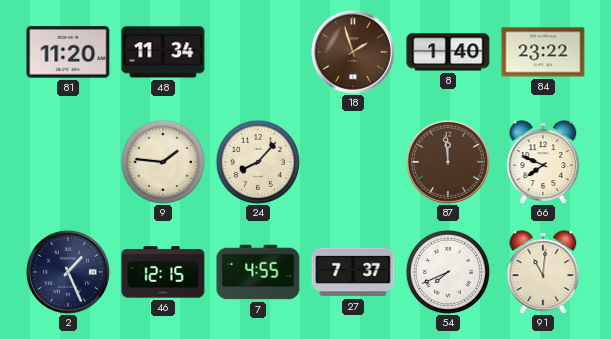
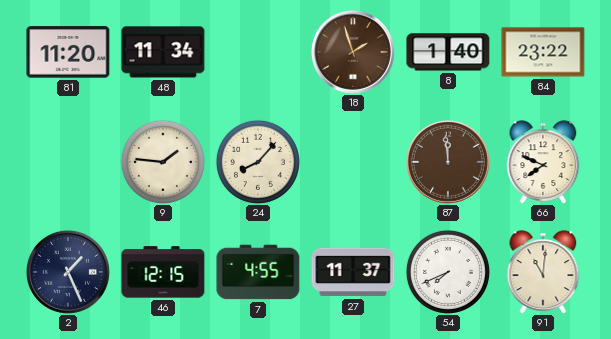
27: 7:37 -> 11:37 (353, 272)
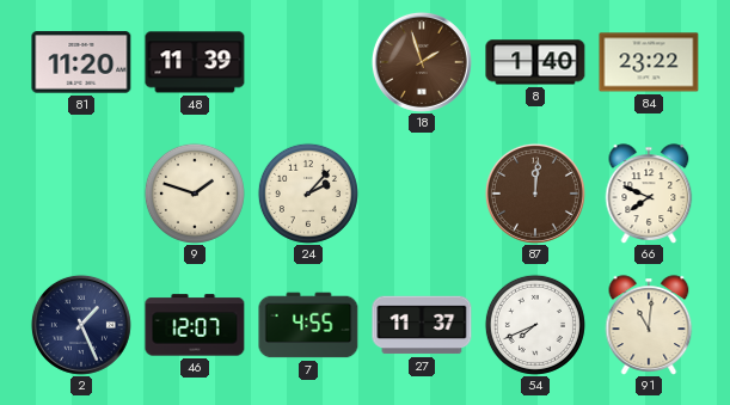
48: 11:34 -> 11:39 (195, 62)
9: 1:46 -> 1:48 (195, 194)
24: 8:07 -> 2:07 (308, 194)
87: 11:59 -> 12:01 (535, 194)
46: 12:15 -> 12:07 (195, 325)
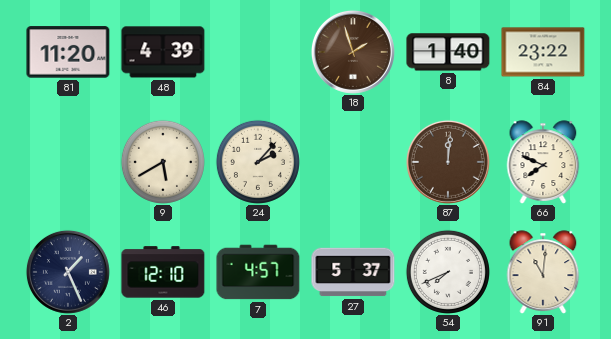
48: 11:39 -> 4:39 (163, 52)
9: 1:48 -> 5:40 (163, 162)
46: 12:07 -> 12:10 (163, 272)
7: 4:55 -> 4:57 (258, 272)
27: 11:37 -> 5:37 (353, 272)
